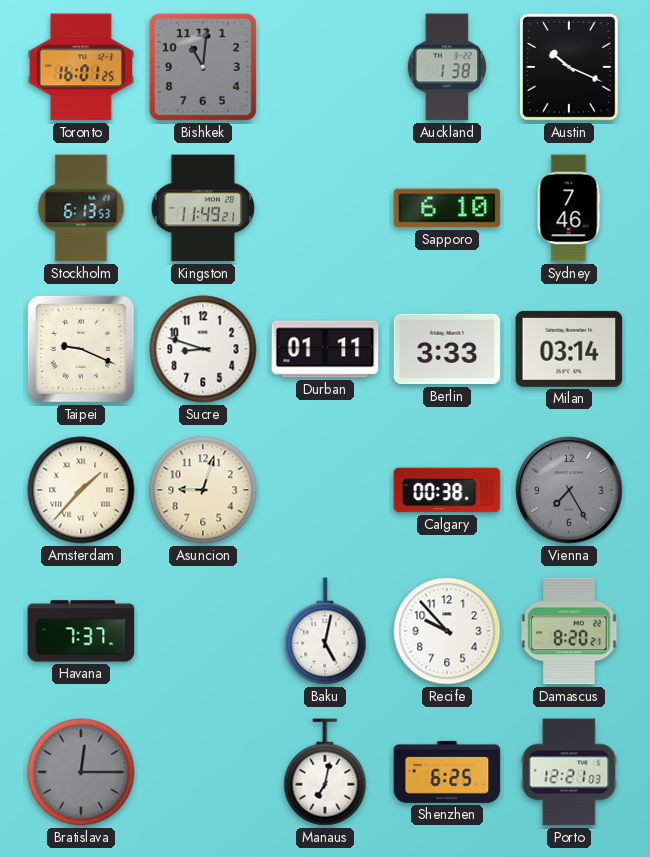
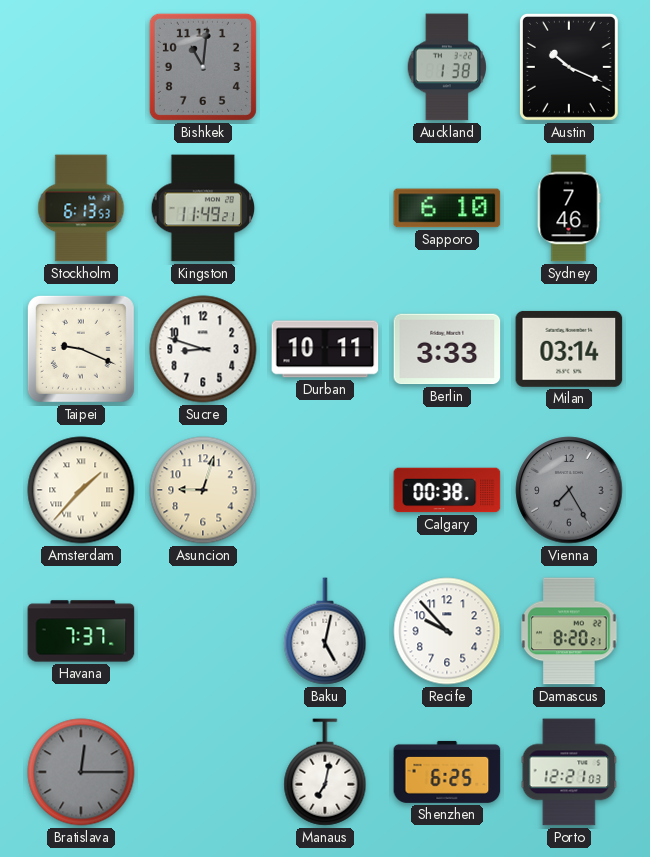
Toronto: 16:01 -> none (81, 67)
Durban: 01:11 -> 10:11 (325, 349)
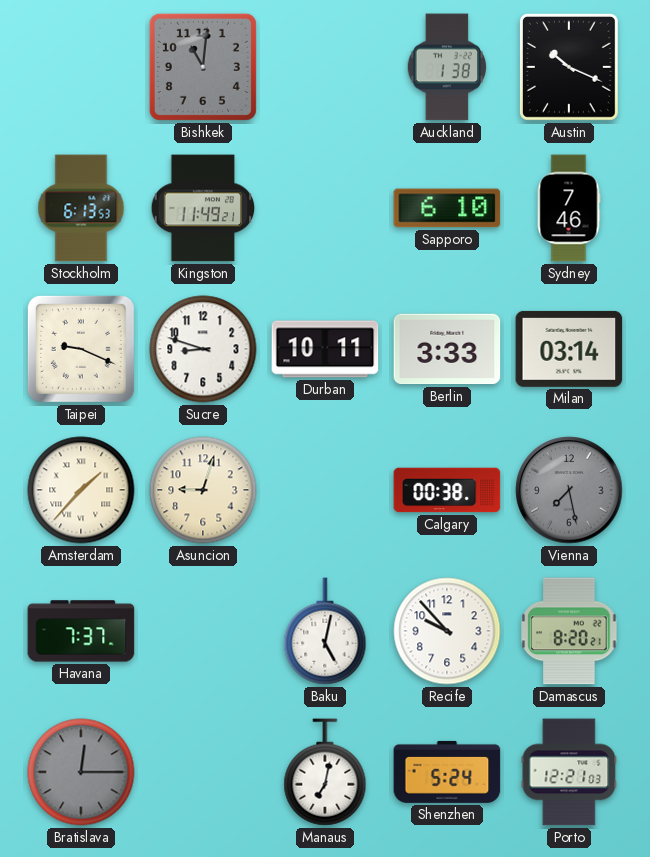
Vienna: 7:25 -> 7:28 (569, 490)
Shenzhen: 6:25 -> 5:24 (447, 772)
